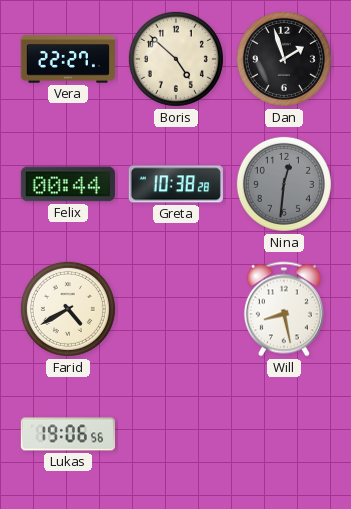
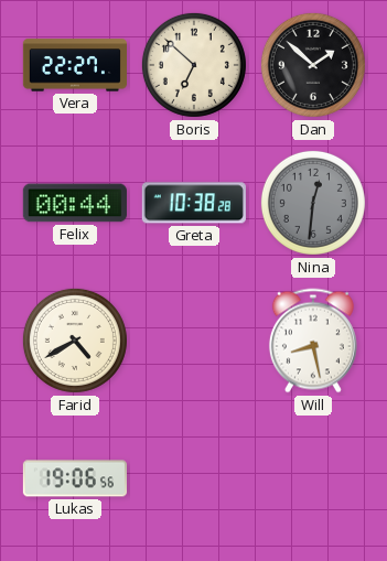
Boris: 4:52 -> 6:52 (194, 65)
Dan: 1:57 -> 1:52 (313, 65)
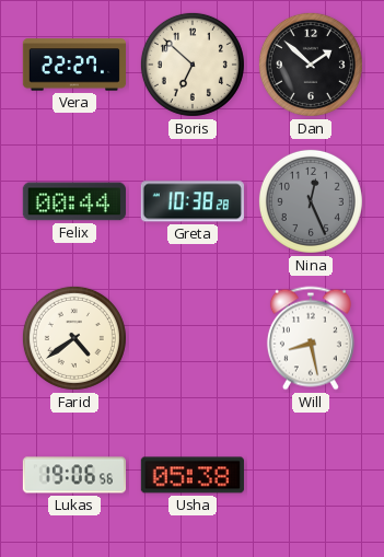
Nina: 12:31 -> 12:26 (311, 201)
Farid: 4:40 -> 4:39 (74, 338)
Usha: none -> 05:38 (193, 475)
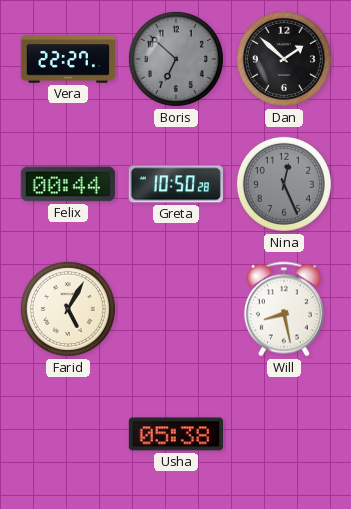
Boris dial: cream -> grey (176, 59)
Greta: 10:38 -> 10:50 (176, 184)
Farid: 4:39 -> 5:05 (68, 309)
Lukas: 19:06 -> none (73, 475)
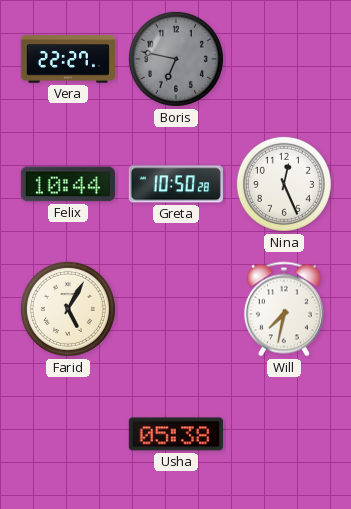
Boris: 6:52 -> 6:47 (176, 59)
Dan: 1:52 -> none (284, 59)
Felix: 00:44 -> 10:44 (68, 184)
Nina dial: grey -> white (284, 184)
Will: 8:28 -> 7:32 (284, 309)
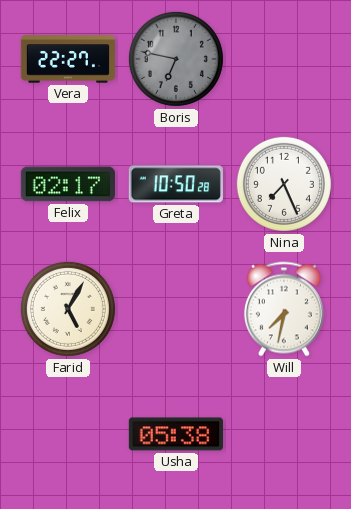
Felix: 10:44 -> 02:17 (68, 184)
Nina: 12:26 -> 7:26 (284, 184)
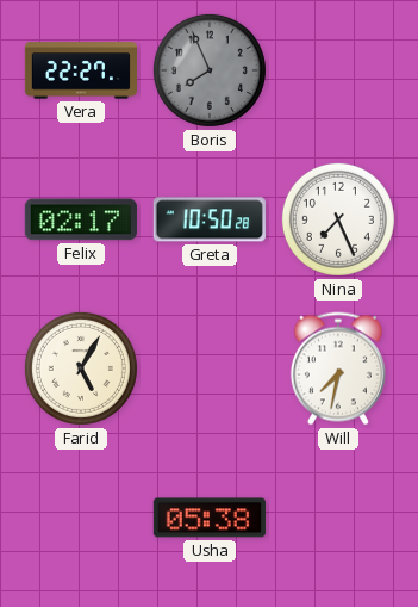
Boris: 6:47 -> 7:56 (210, 70)
